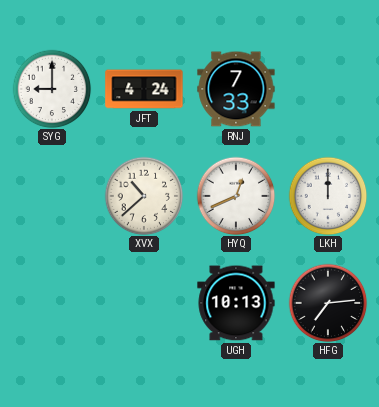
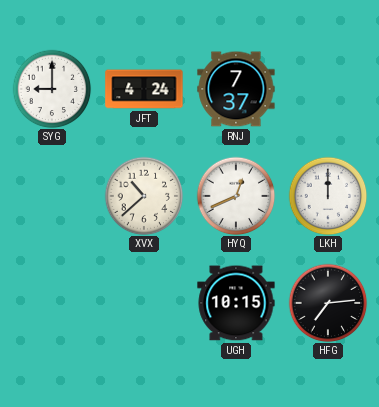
RNJ: 7:33 -> 7:37 (236, 89)
UGH: 10:13 -> 10:15 (236, 303)
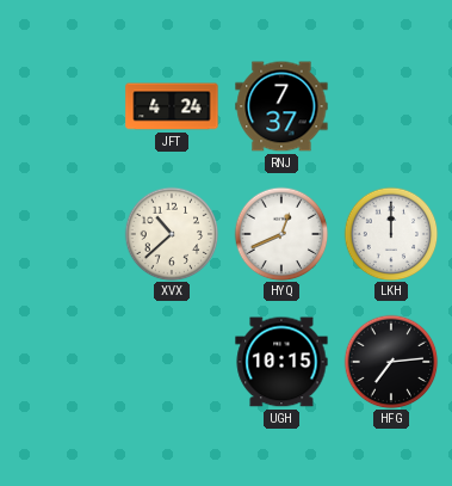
SYG: 9:00 -> none (52, 89)
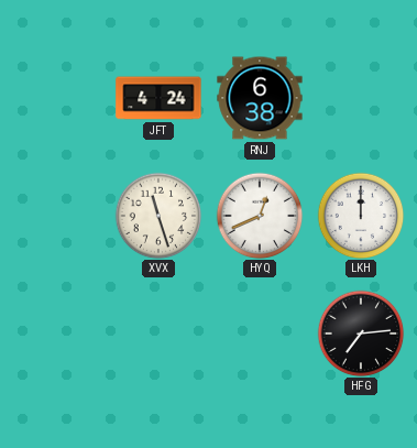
RNJ: 7:37 -> 6:38 (260, 98)
XVX: 10:38 -> 11:27 (158, 216)
UGH: 10:15 -> none (281, 362)
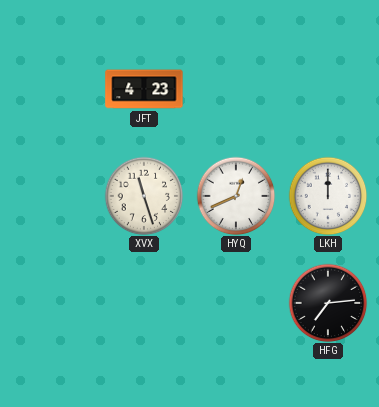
JFT: 4:24 -> 4:23 (144, 89)
RNJ: 6:38 -> none (260, 98)
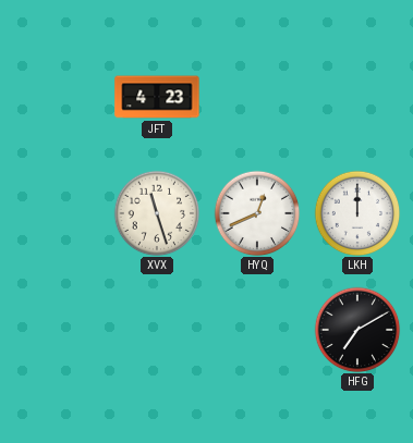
HFG: 7:14 -> 7:10 (357, 330)
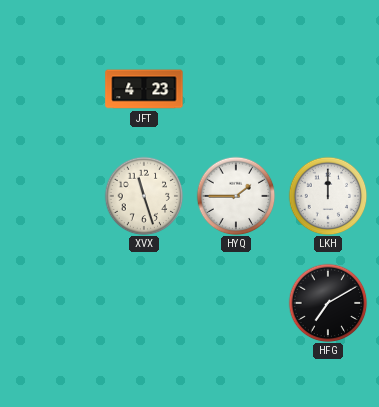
HYQ: 12:41 -> 1:45 (236, 196)
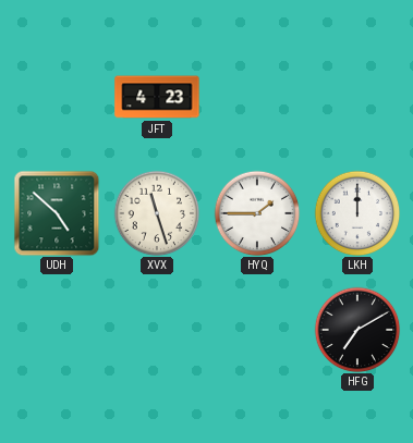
UDH: none -> 4:52 (57, 213)
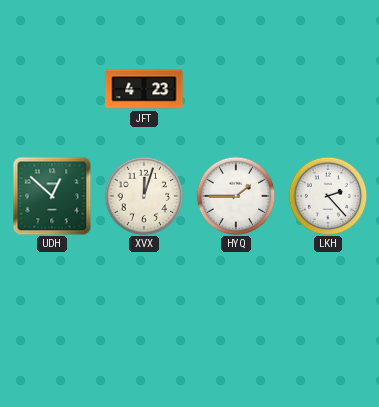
UDH: 4:52 -> 12:52 (52, 196)
XVX: 11:27 -> 12:03 (144, 196)
LKH: 12:00 -> 2:23 (328, 196)
HFG: 7:10 -> none (357, 330)
